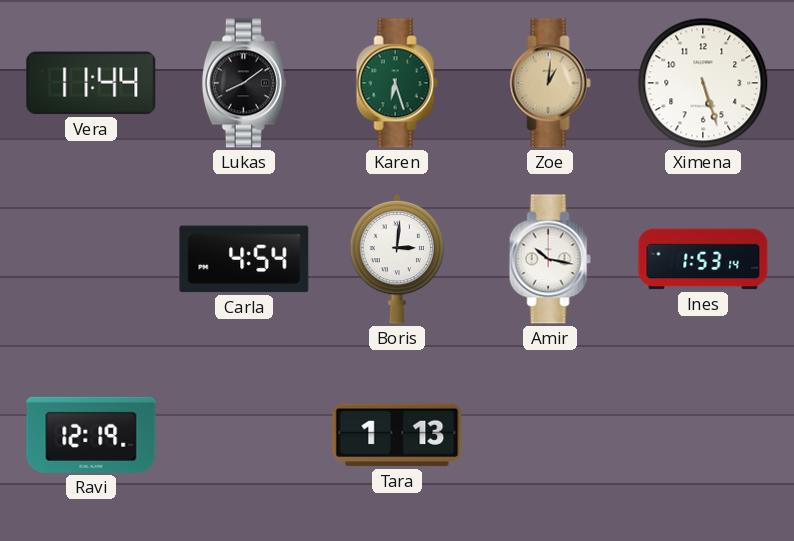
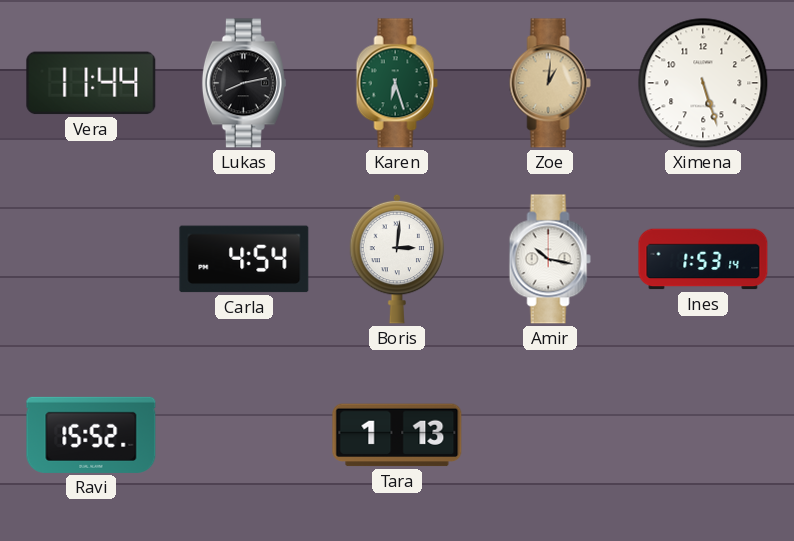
Lukas: 8:09 -> 8:13 (244, 83)
Ravi: 12:19 -> 15:52 (91, 435)
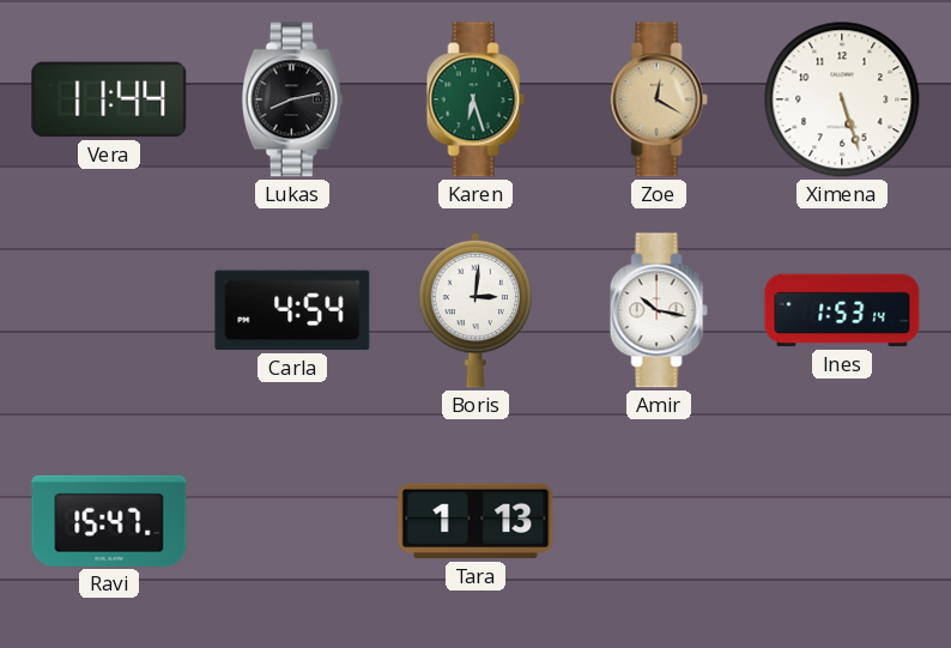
Zoe: 1:01 -> 12:20 (659, 99)
Ravi: 15:52 -> 15:47 (109, 521)
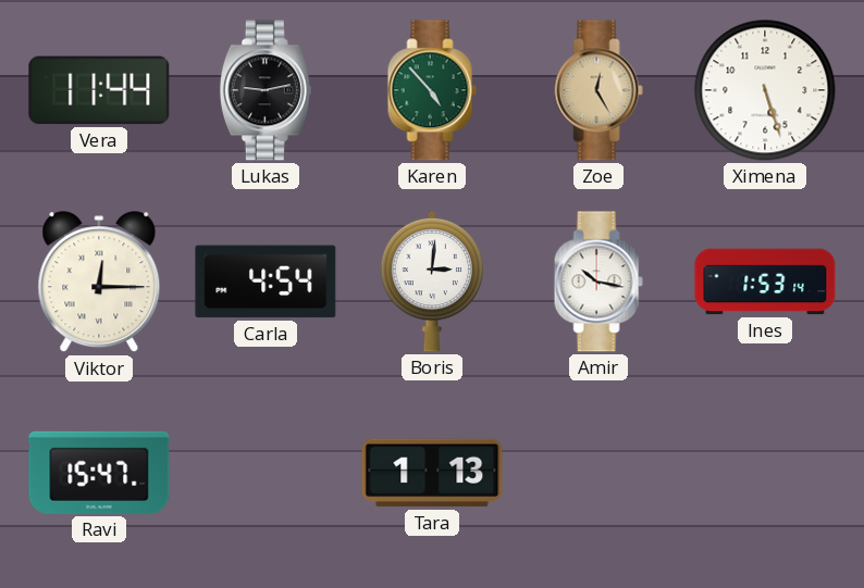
Lukas: 8:13 -> 9:13 (266, 90)
Karen: 6:27 -> 4:53 (432, 90)
Zoe: 12:20 -> 12:25 (598, 90)
Viktor: none -> 12:15 (99, 283)
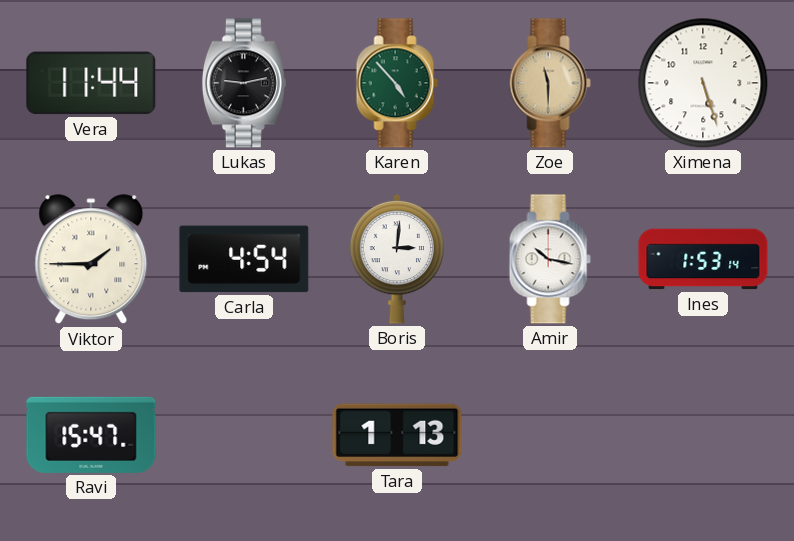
Zoe: 12:25 -> 11:30 (550, 83)
Viktor: 12:15 -> 1:45 (91, 260)
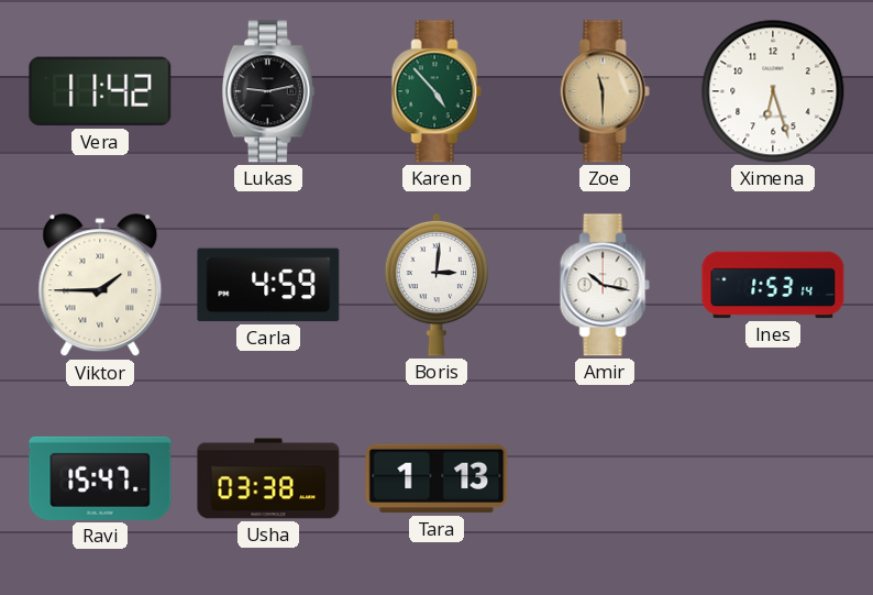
Vera: 11:44 -> 11:42 (100, 91)
Ximena: 5:27 -> 6:27 (773, 91)
Carla: 4:54 -> 4:59 (268, 285)
Usha: none -> 03:38 (268, 478)
